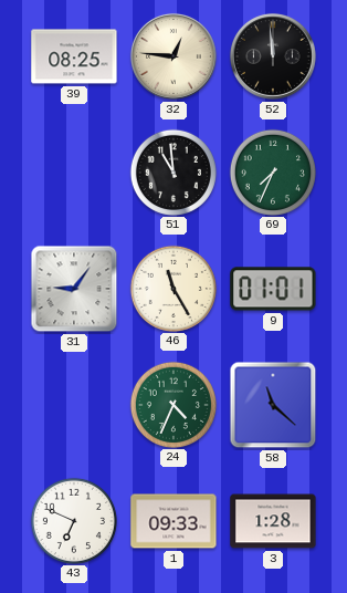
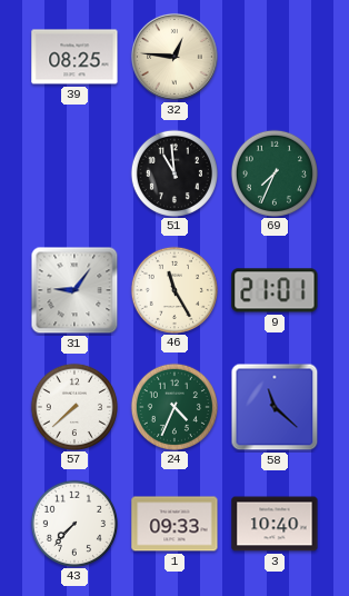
52: 11:59 -> none (273, 56)
9: 01:01 -> 21:01 (275, 290)
57: none -> 7:38 (73, 406)
43: 6:49 -> 7:37 (73, 523)
3: 1:28 -> 10:40 (275, 524)
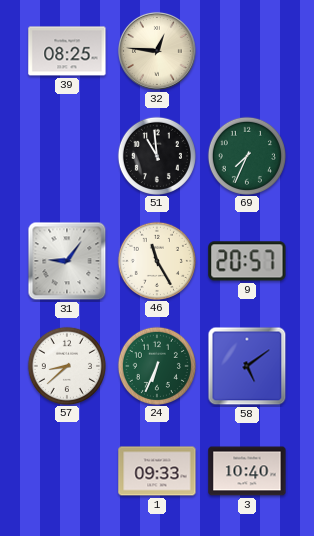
9: 21:01 -> 20:57 (247, 261)
57: 7:38 -> 8:38 (66, 365)
24: 4:34 -> 6:34 (156, 365)
58: 11:22 -> 5:09 (247, 366)
43: 7:37 -> none (73, 523)
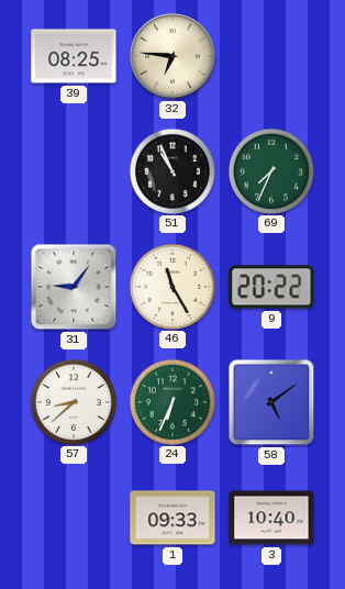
32: 12:46 -> 6:46 (172, 56)
51: 10:59 -> 10:56 (171, 170)
9: 20:57 -> 20:22 (271, 287)
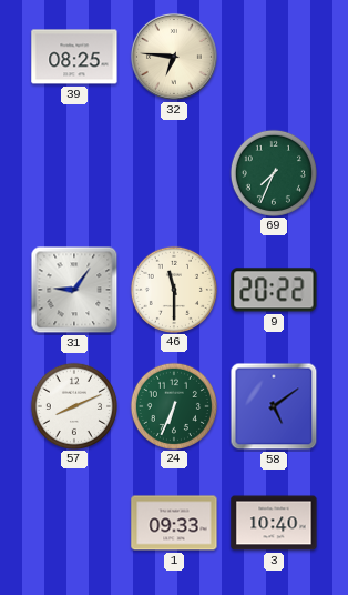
51: 10:56 -> none (171, 170)
46: 11:25 -> 11:30 (173, 289)
57: 8:38 -> 8:11 (73, 405)
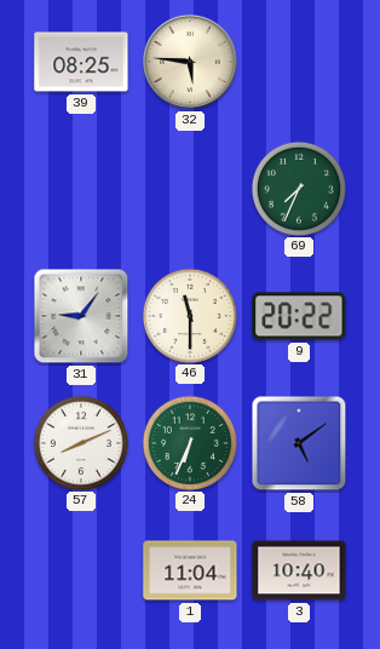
32: 6:46 -> 5:46 (190, 62)
1: 09:33 -> 11:04 (190, 570)
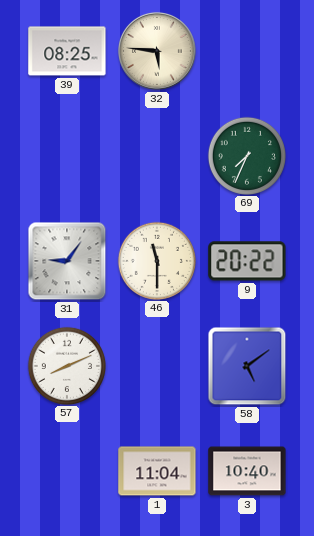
24: 6:34 -> none (189, 442)
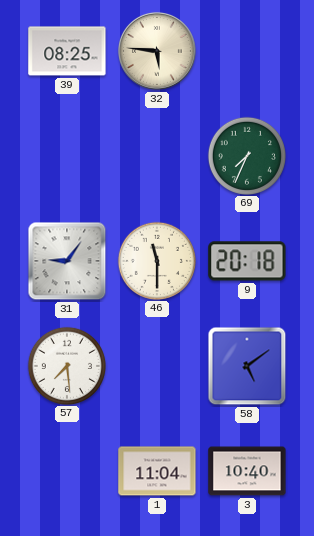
9: 20:22 -> 20:18 (247, 261)
57: 8:11 -> 7:29 (66, 365)
